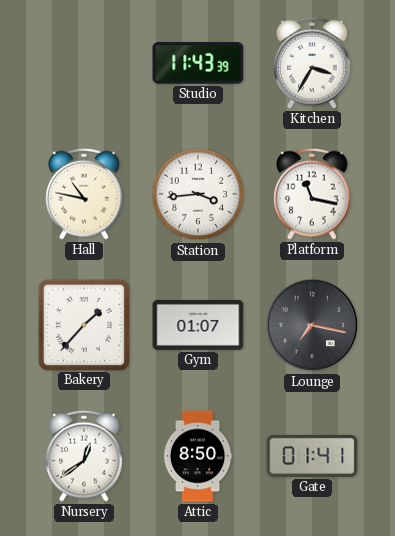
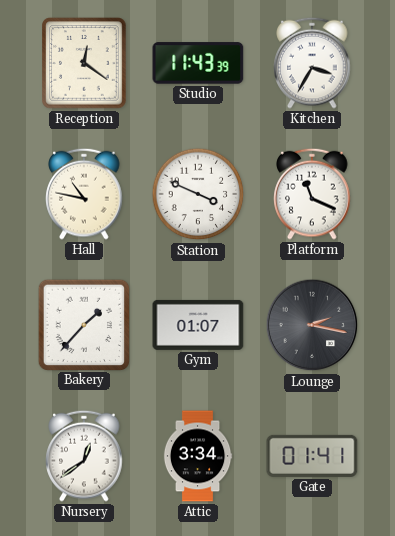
Reception: none -> 12:21 (84, 63)
Station: 3:44 -> 3:49 (198, 194)
Platform: 11:17 -> 11:19 (312, 194)
Lounge: 7:17 -> 2:17 (312, 325)
Attic: 8:50 -> 3:34 (198, 456)
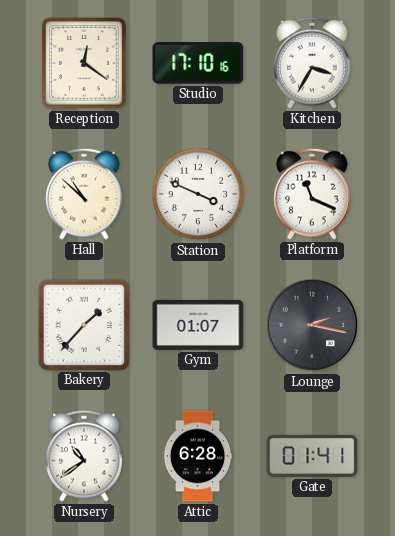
Studio: 11:43 -> 17:10 (198, 63)
Hall: 10:47 -> 10:52 (84, 194)
Nursery: 12:39 -> 10:39 (84, 456)
Attic: 3:34 -> 6:28 (198, 456)
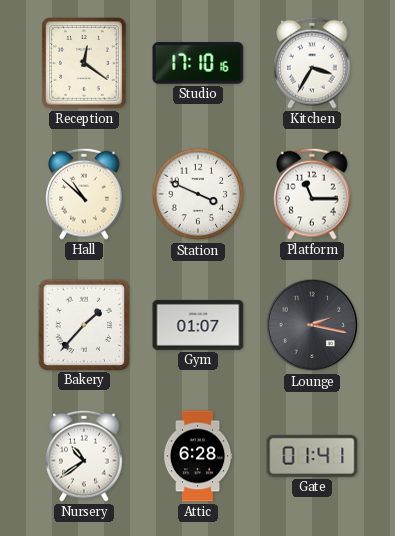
Platform: 11:19 -> 11:15 (312, 194)
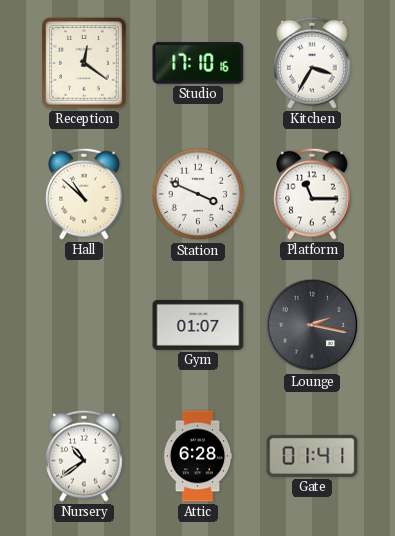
Bakery: 1:37 -> none (83, 324)
